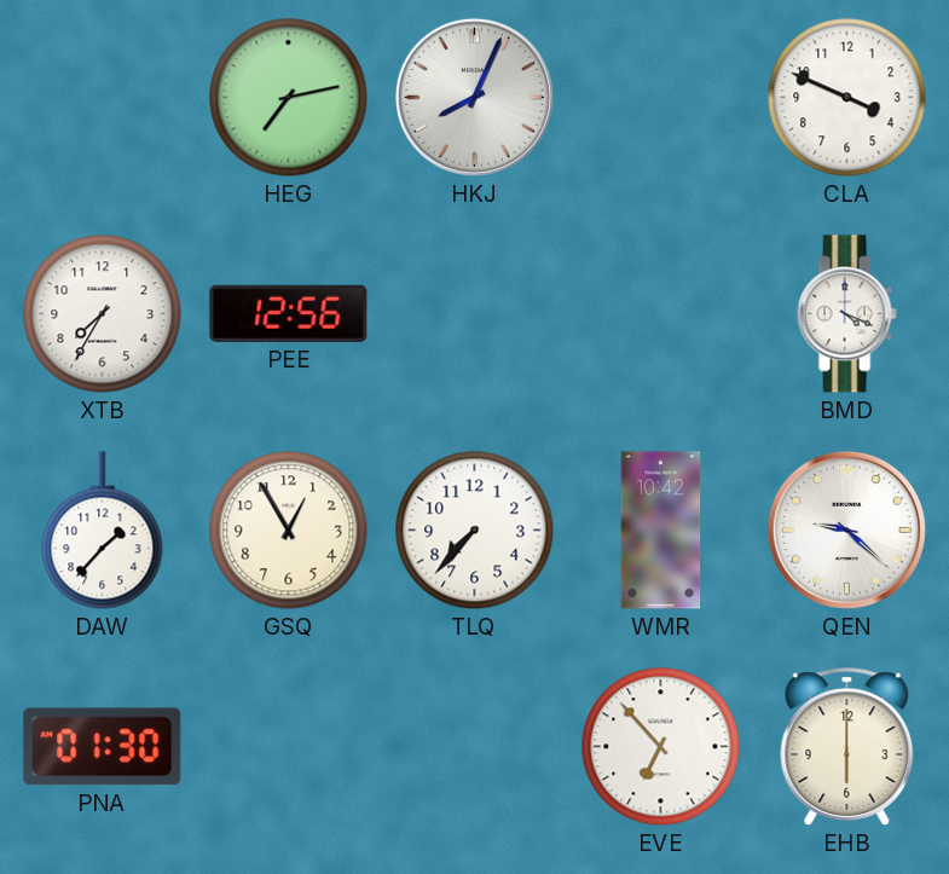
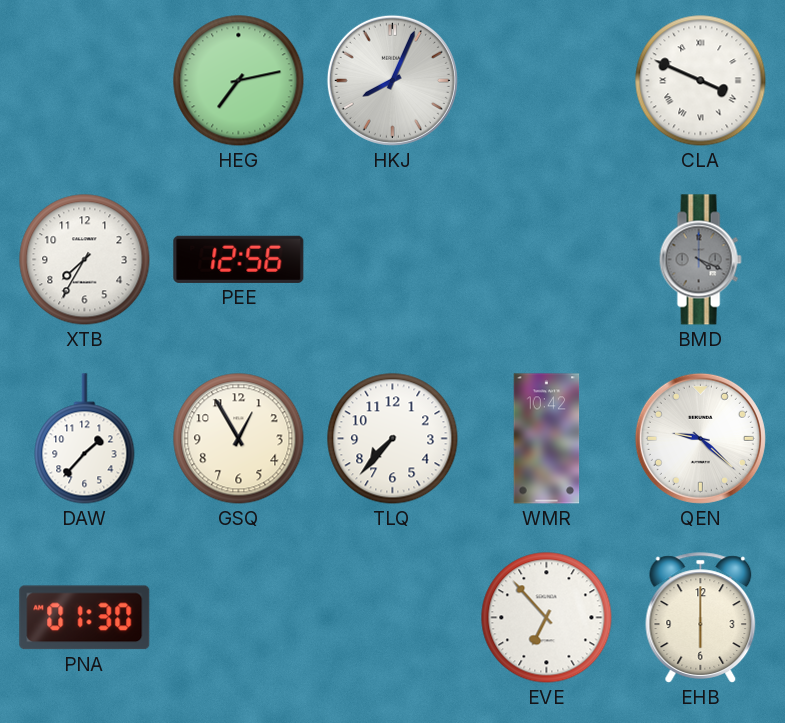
CLA numerals: Arabic -> Roman (701, 81)
BMD dial: white -> grey (700, 260)
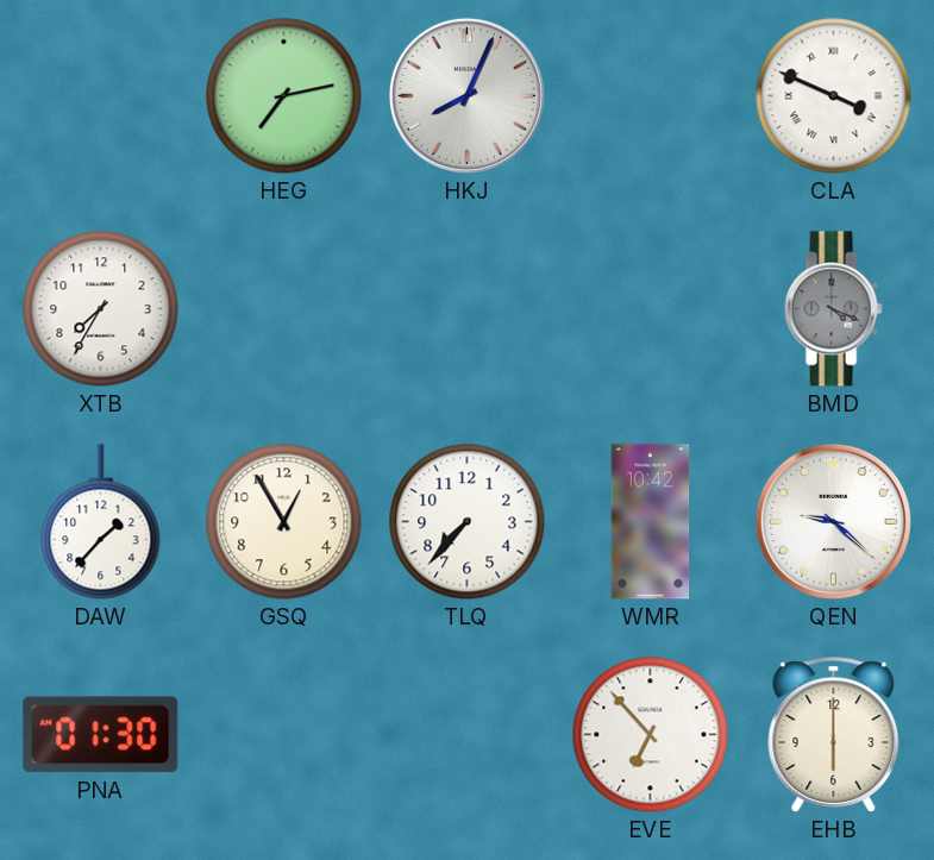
PEE: 12:56 -> none (239, 259)
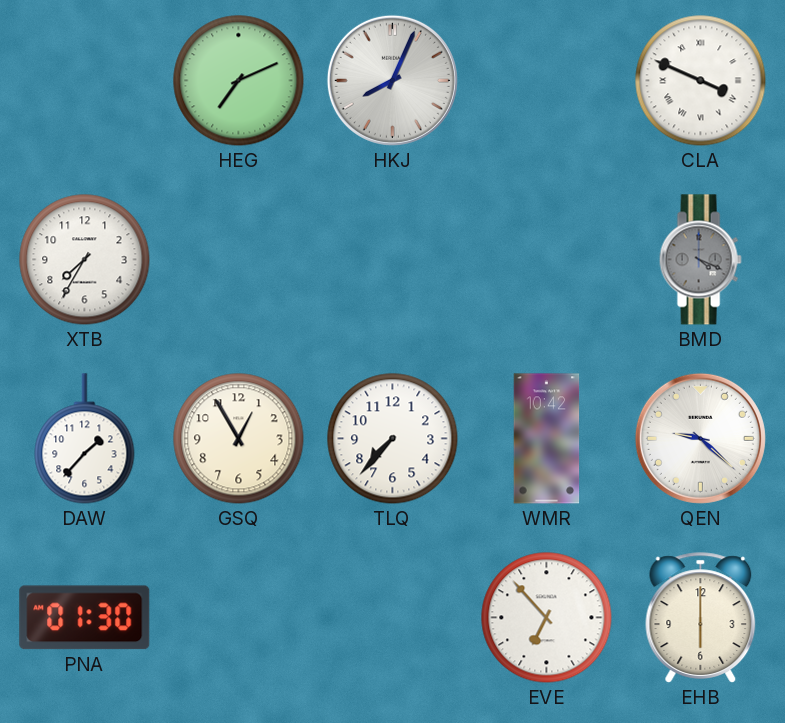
HEG: 7:13 -> 7:11 (239, 81)
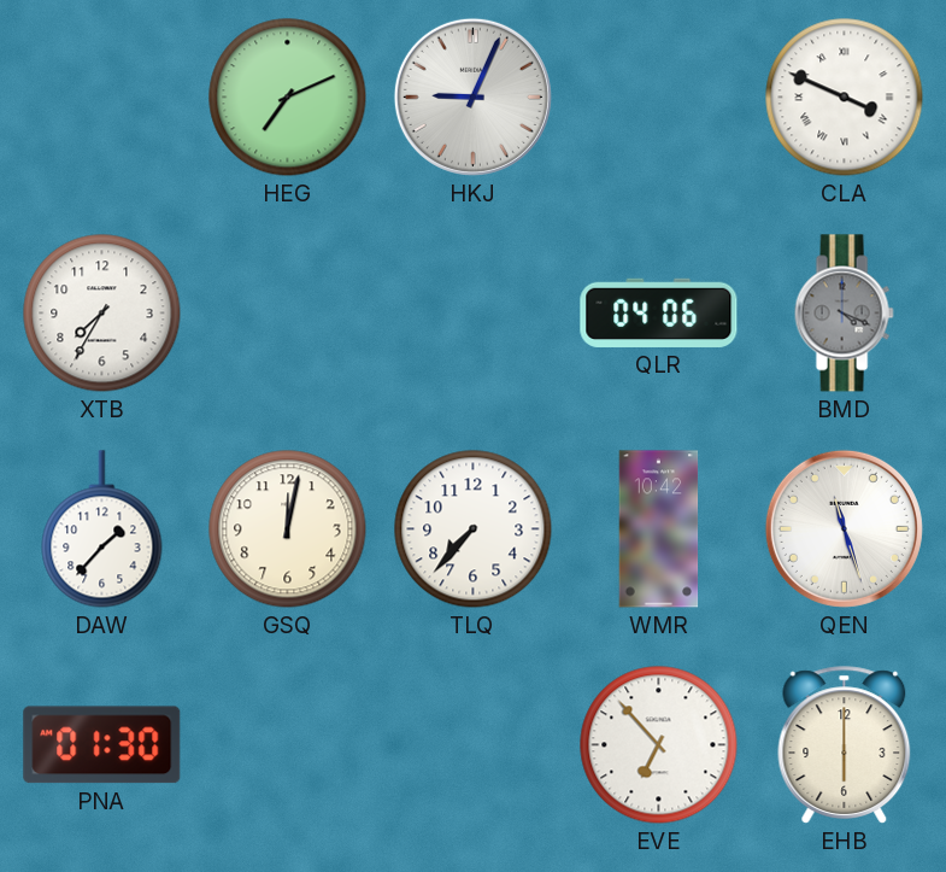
HKJ: 8:04 -> 9:04 (472, 96)
QLR: none -> 04:06 (659, 312)
GSQ: 12:55 -> 12:02 (288, 529)
QEN: 9:22 -> 11:27 (844, 528)
